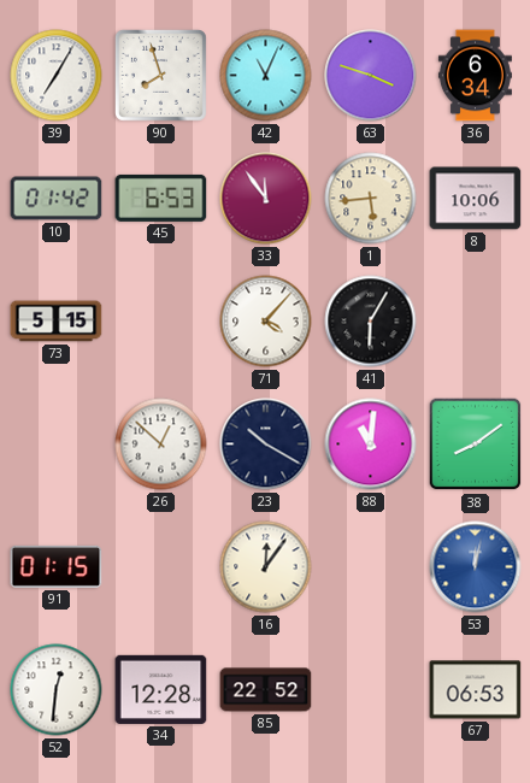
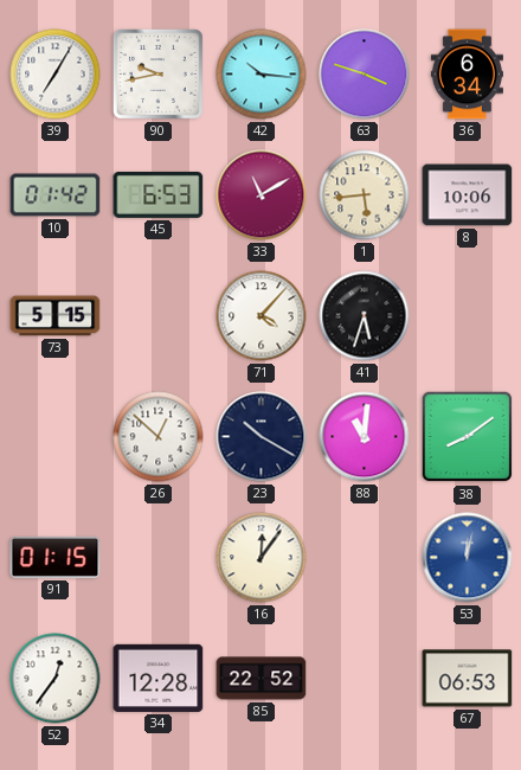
90: 7:57 -> 9:43 (157, 73)
42: 11:04 -> 10:16 (262, 75)
33: 11:54 -> 11:10 (262, 195)
41: 6:05 -> 5:33 (365, 316)
52: 12:31 -> 12:36 (56, 679)
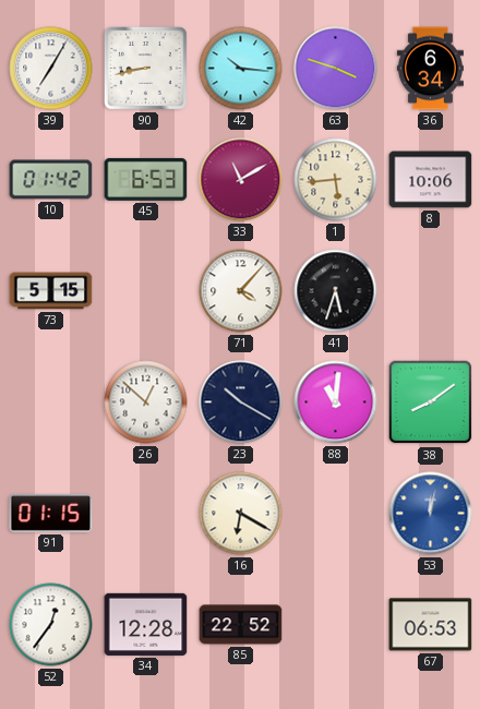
90: 9:43 -> 8:43 (145, 68)
16: 12:06 -> 6:20 (241, 514)
